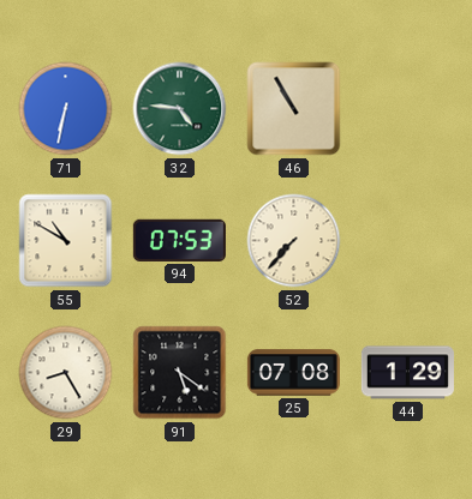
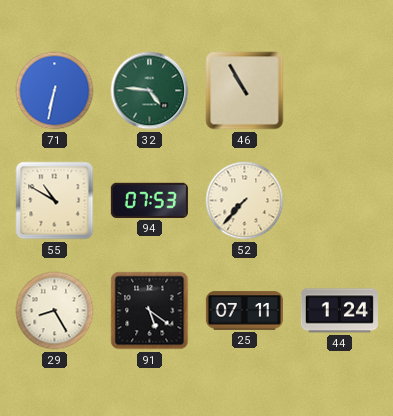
25: 07:08 -> 07:11 (244, 311)
44: 1:29 -> 1:24 (339, 311)
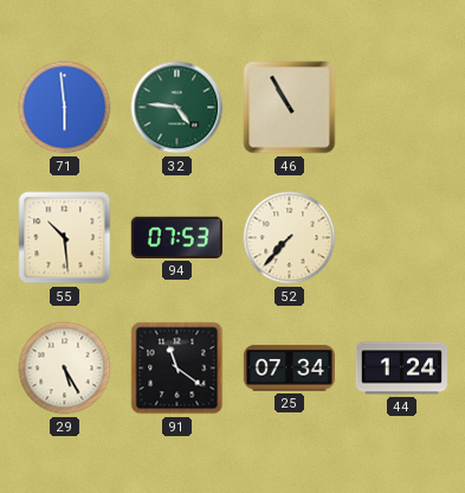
71: 6:32 -> 5:59 (65, 108)
55: 10:50 -> 10:29 (65, 238)
29: 8:25 -> 5:25 (65, 369)
91: 5:21 -> 11:21 (177, 369)
25: 07:11 -> 07:34 (289, 369)
